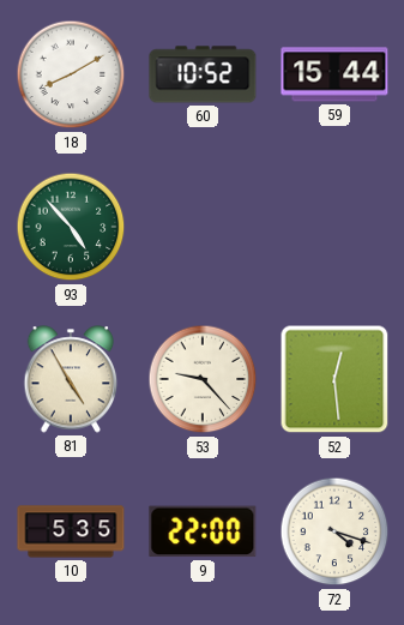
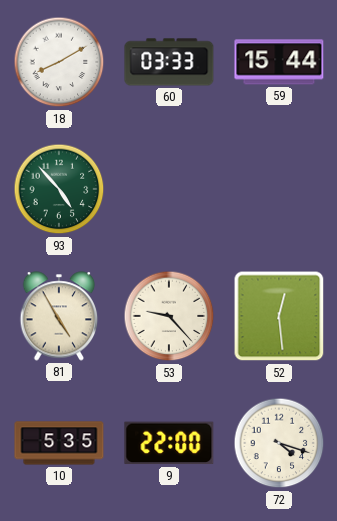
60: 10:52 -> 03:33 (169, 62)
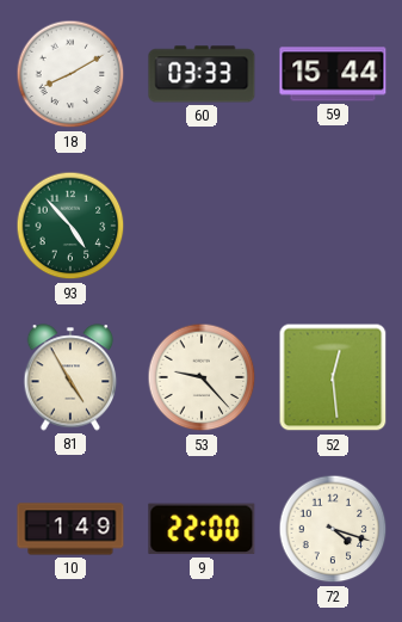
10: 5:35 -> 1:49 (70, 529)
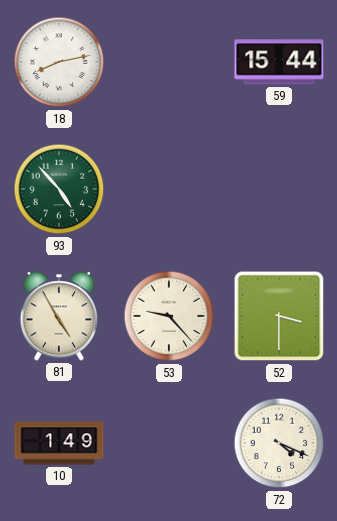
18: 8:10 -> 8:13 (59, 62)
60: 03:33 -> none (202, 74)
52: 12:29 -> 3:30 (279, 316)
9: 22:00 -> none (202, 529)
72: 4:18 -> 4:19 (279, 443)
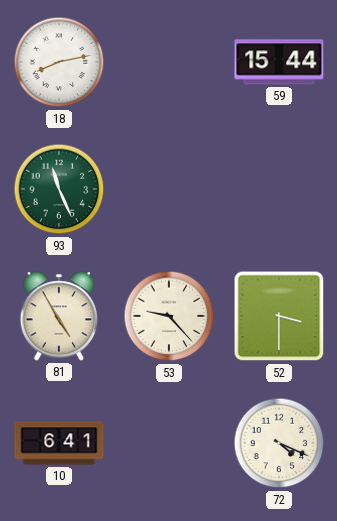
93: 4:53 -> 11:26 (59, 189)
10: 1:49 -> 6:41 (59, 443)
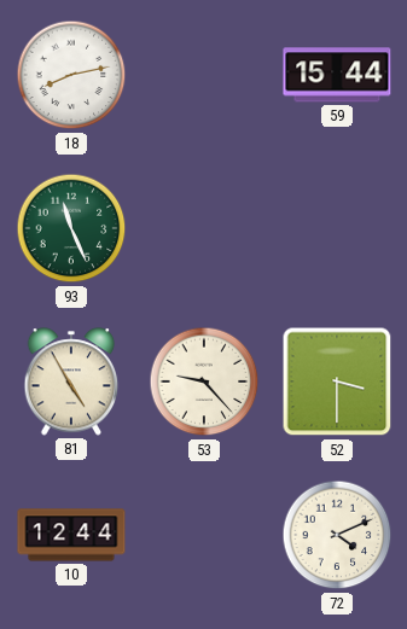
10: 6:41 -> 12:44 (71, 535)
72: 4:19 -> 4:11 (337, 535)
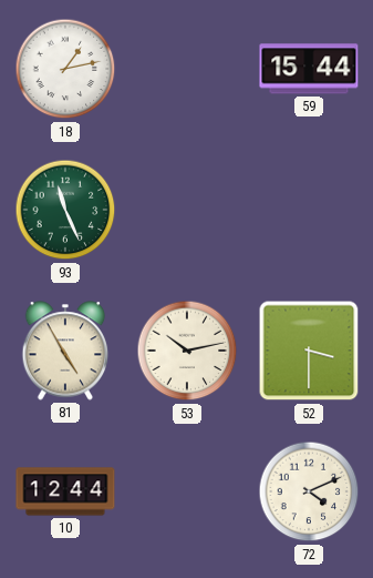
18: 8:13 -> 1:13 (65, 69)
53: 9:23 -> 10:13 (187, 351)
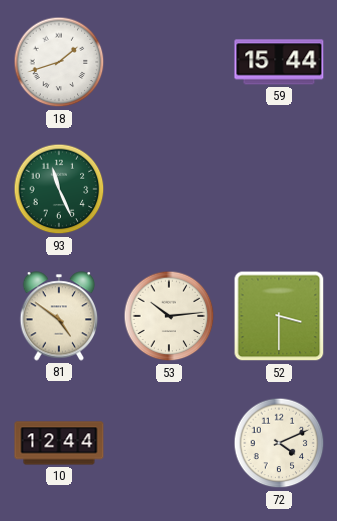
18: 1:13 -> 1:42 (59, 62)
81: 4:55 -> 4:51 (59, 316)
53: 10:13 -> 10:14 (169, 316)
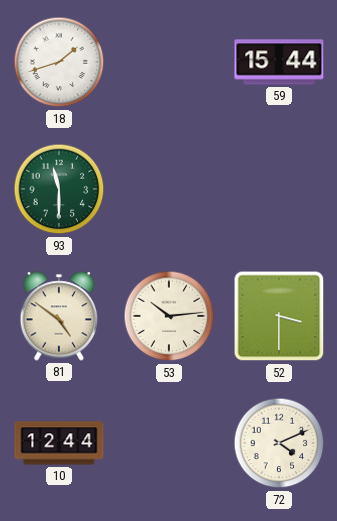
93: 11:26 -> 11:30 (59, 189)
